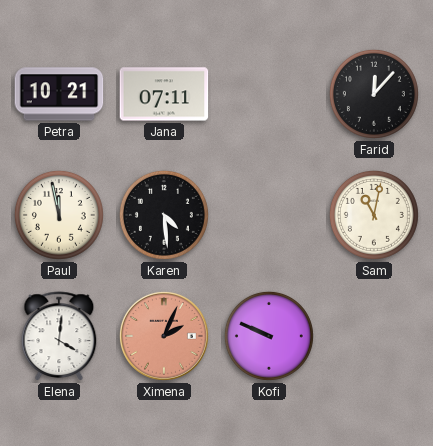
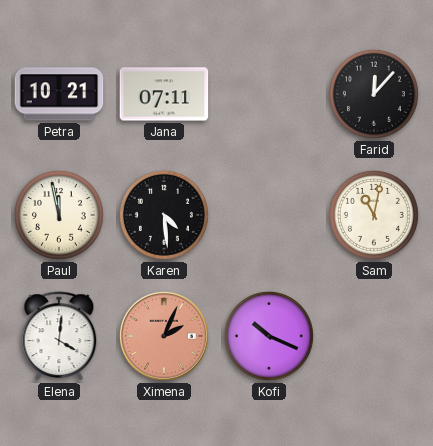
Kofi: 9:49 -> 10:19 (269, 336)
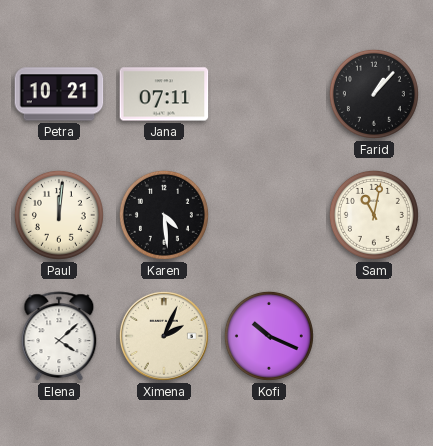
Farid: 12:07 -> 1:07 (374, 94)
Paul: 11:58 -> 12:01 (59, 215)
Elena: 4:01 -> 4:08 (59, 337)
Ximena dial: salmon -> cream (164, 336)
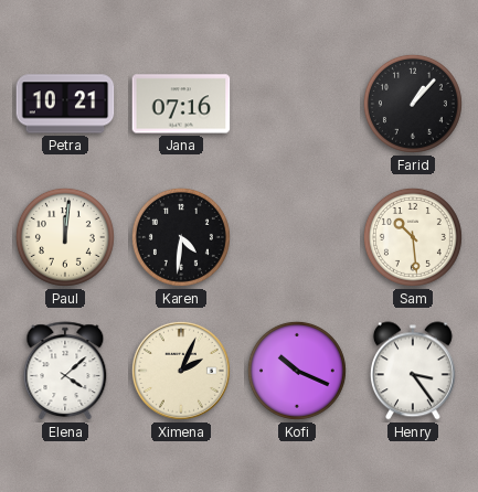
Jana: 07:11 -> 07:16 (181, 104)
Karen: 4:29 -> 4:31 (181, 237)
Sam: 11:02 -> 10:29 (413, 237)
Henry: none -> 3:24 (413, 371)
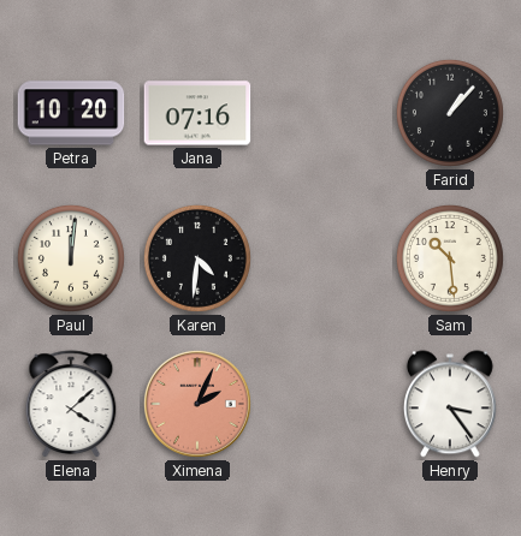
Petra: 10:21 -> 10:20 (71, 113)
Ximena dial: cream -> salmon (197, 404)
Kofi: 10:19 -> none (297, 371)
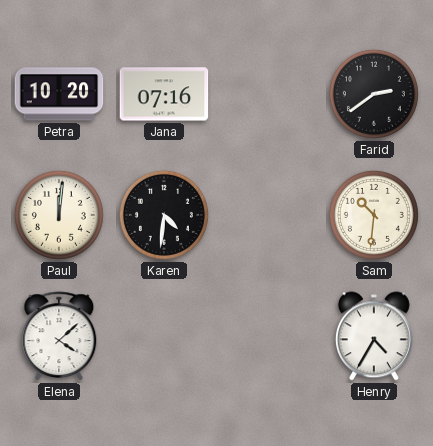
Farid: 1:07 -> 2:39 (374, 94)
Sam: 10:29 -> 10:31 (374, 215)
Ximena: 2:04 -> none (197, 404)
Henry: 3:24 -> 4:35 (374, 336)
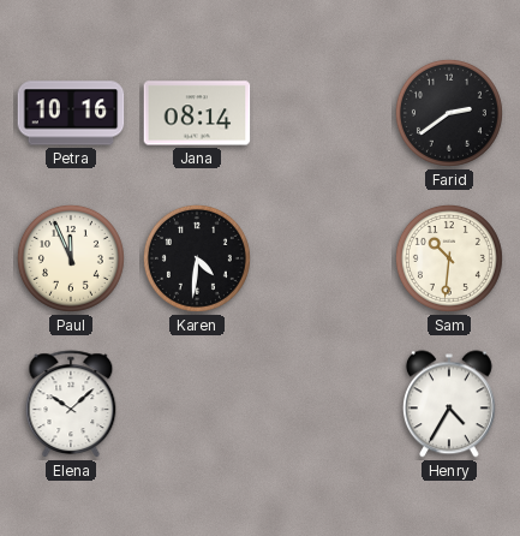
Petra: 10:20 -> 10:16 (71, 113)
Jana: 07:16 -> 08:14 (197, 113)
Paul: 12:01 -> 11:56 (71, 258)
Elena: 4:08 -> 10:08 (71, 405)
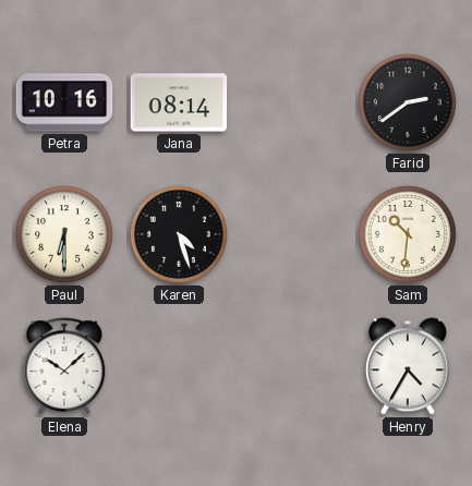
Paul: 11:56 -> 6:30 (64, 234)
Karen: 4:31 -> 4:27 (179, 234)
